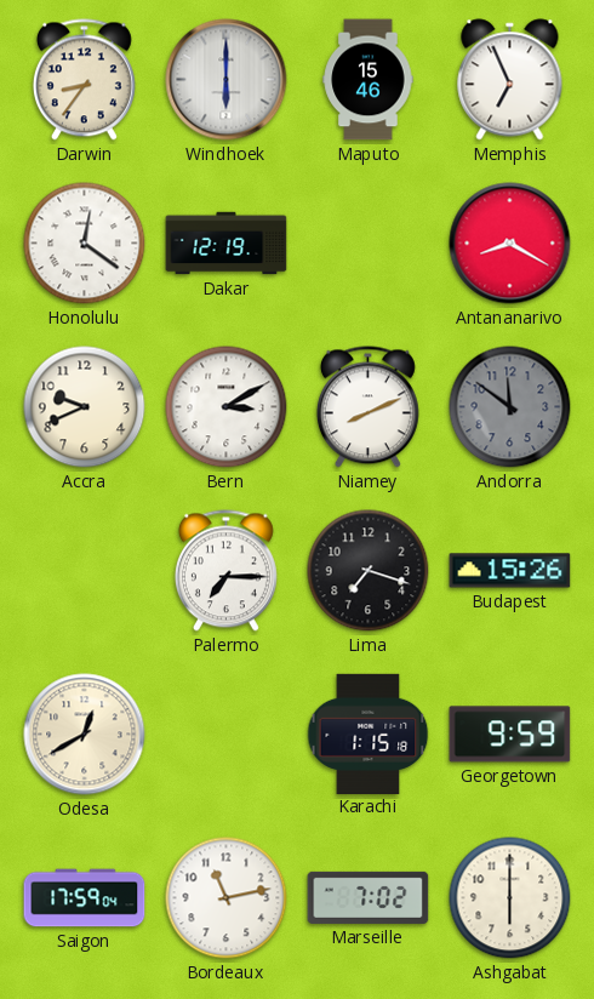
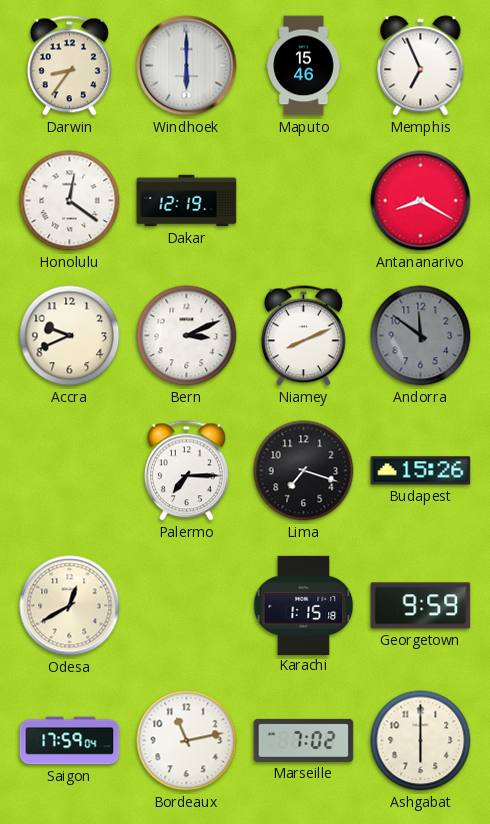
Bern: 3:10 -> 3:11 (187, 336)
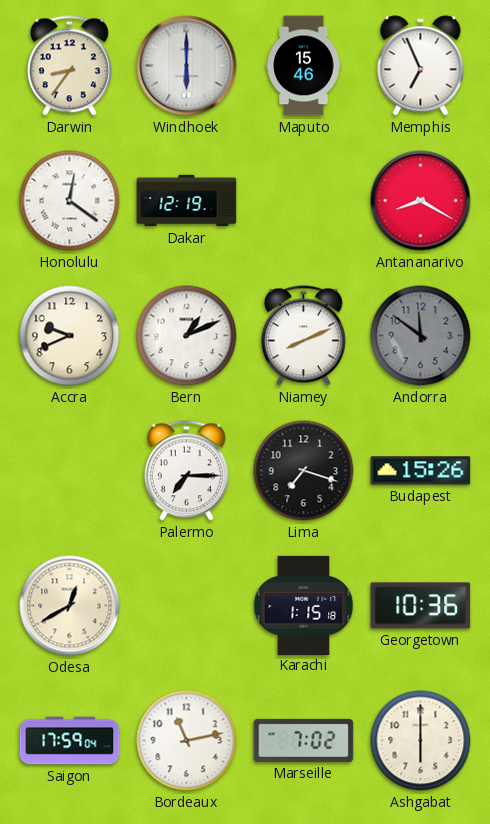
Bern: 3:11 -> 1:11 (187, 336)
Georgetown: 9:59 -> 10:36 (421, 606)
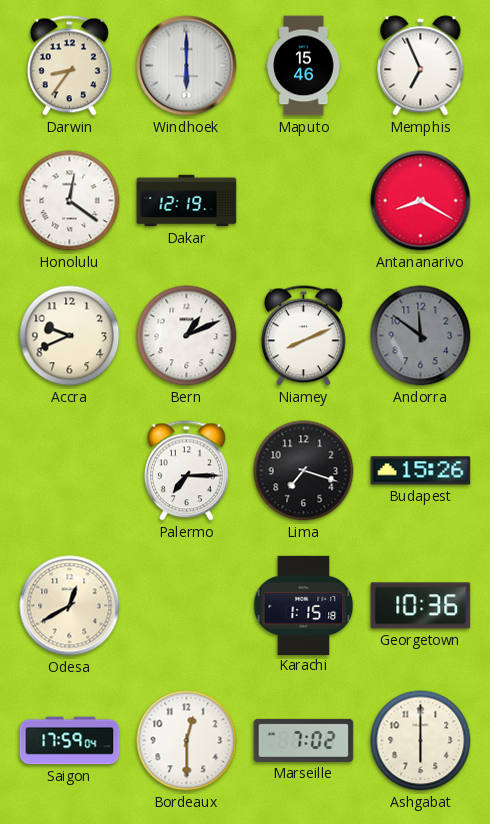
Bordeaux: 11:13 -> 12:30 (187, 741)
